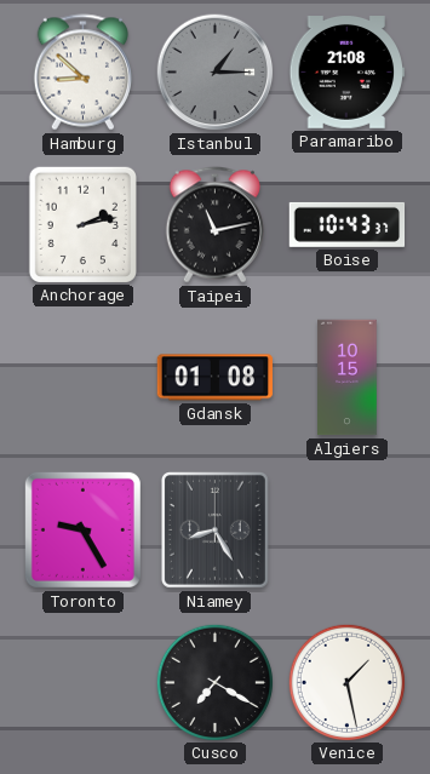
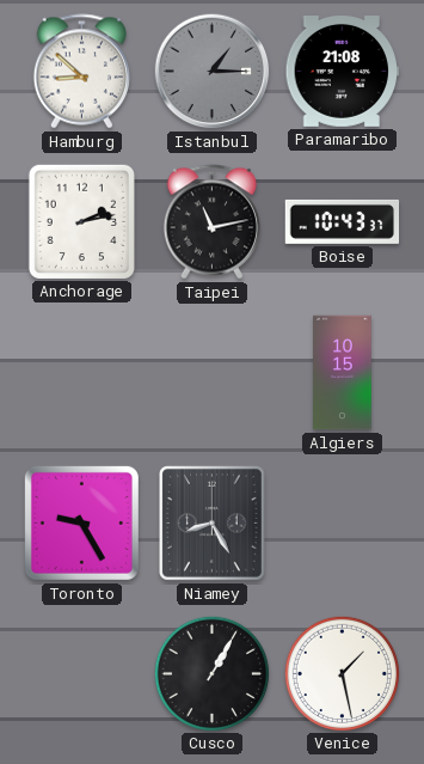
Gdansk: 01:08 -> none (216, 378)
Cusco: 7:20 -> 1:05 (211, 673)
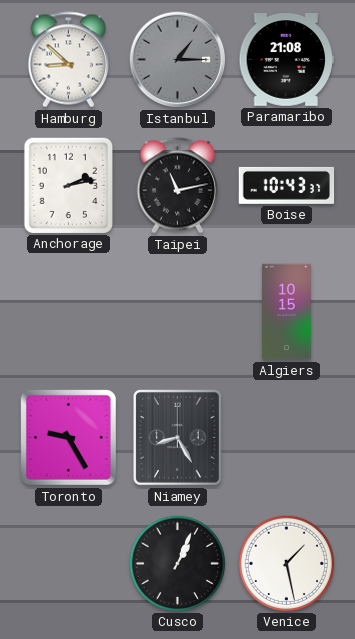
Cusco: 1:05 -> 1:04 (177, 563)
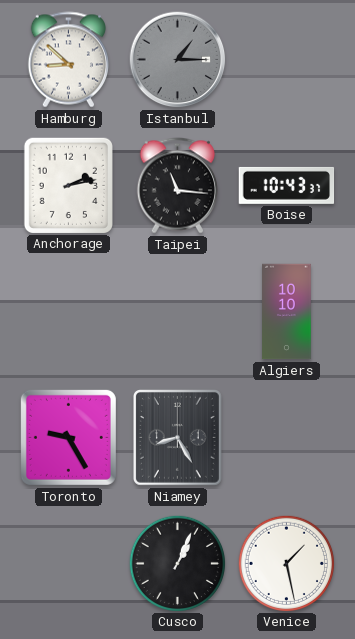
Paramaribo: 21:08 -> none (287, 60)
Taipei: 11:13 -> 11:16 (177, 186)
Algiers: 10:15 -> 10:10 (287, 312)
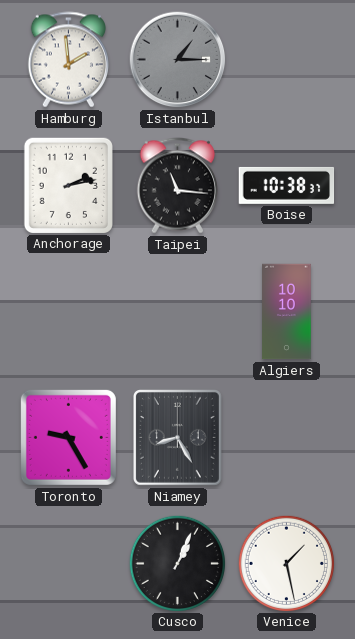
Hamburg: 8:52 -> 1:59 (68, 60)
Boise: 10:43 -> 10:38 (287, 185)
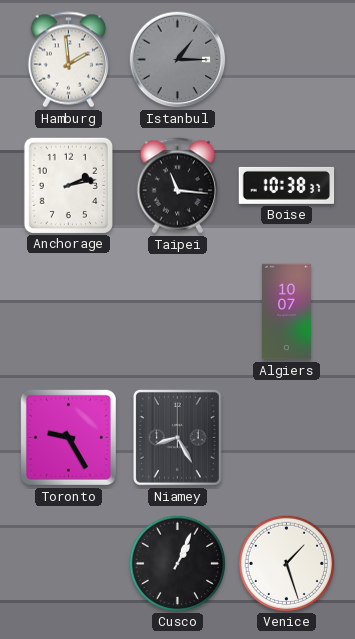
Algiers: 10:10 -> 10:07 (287, 312)
Venice: 1:28 -> 1:27 (286, 563)
